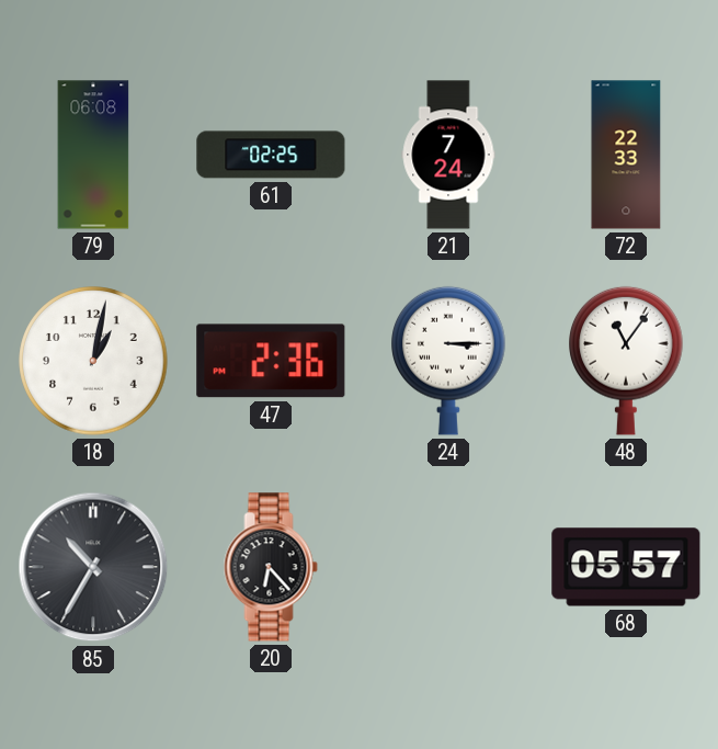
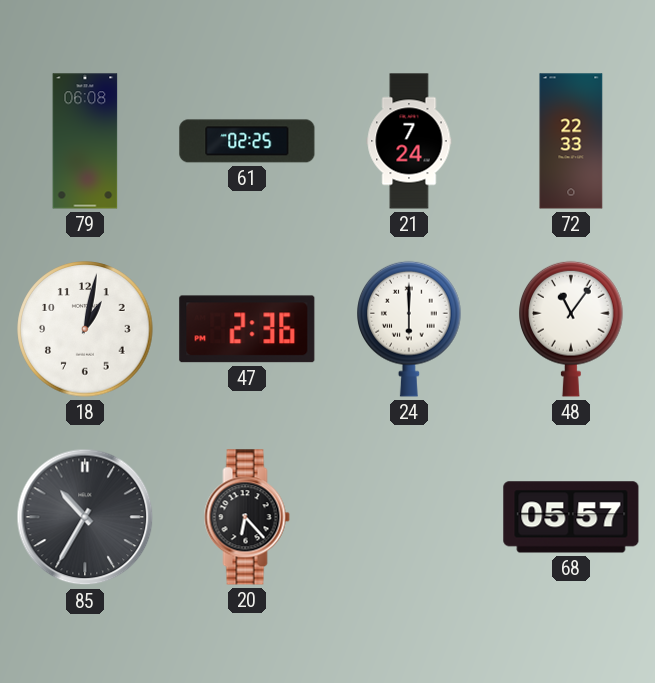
24: 3:15 -> 6:00 (409, 329)
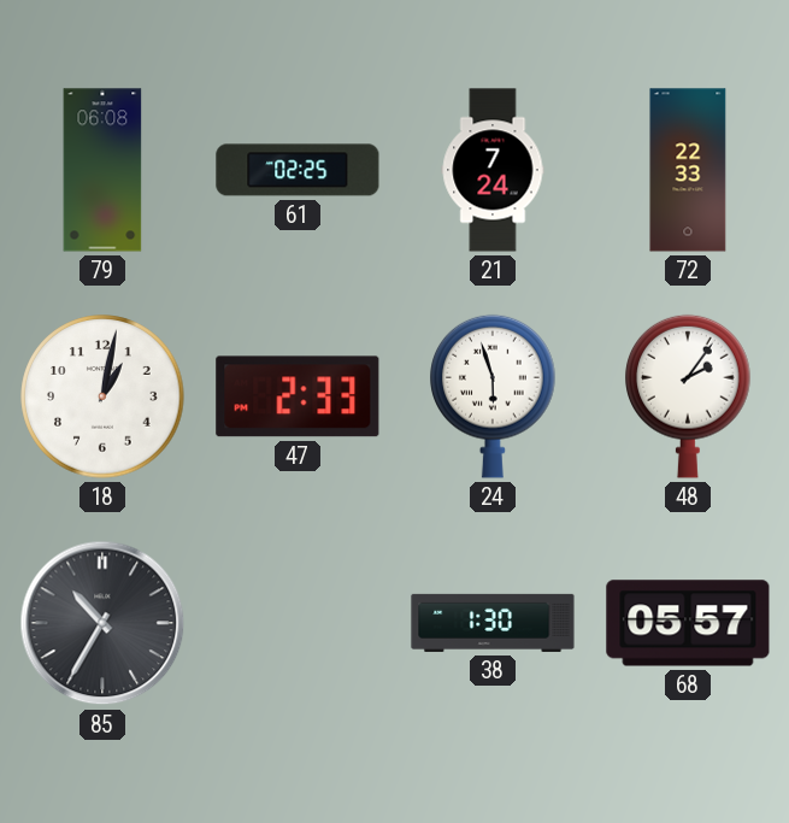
47: 2:36 -> 2:33 (298, 396)
24: 6:00 -> 5:57 (493, 396)
48: 11:06 -> 2:06 (688, 396)
20: 6:23 -> none (247, 517)
38: none -> 1:30 (493, 623)
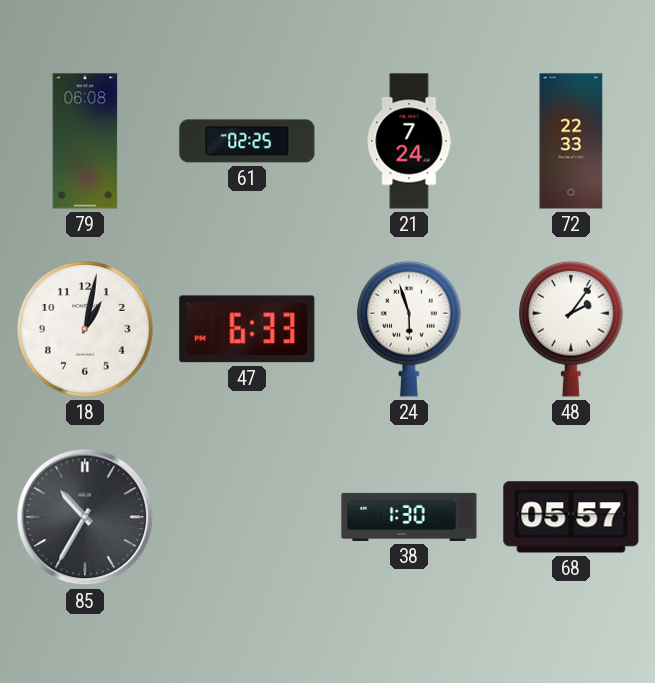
47: 2:33 -> 6:33 (247, 329)
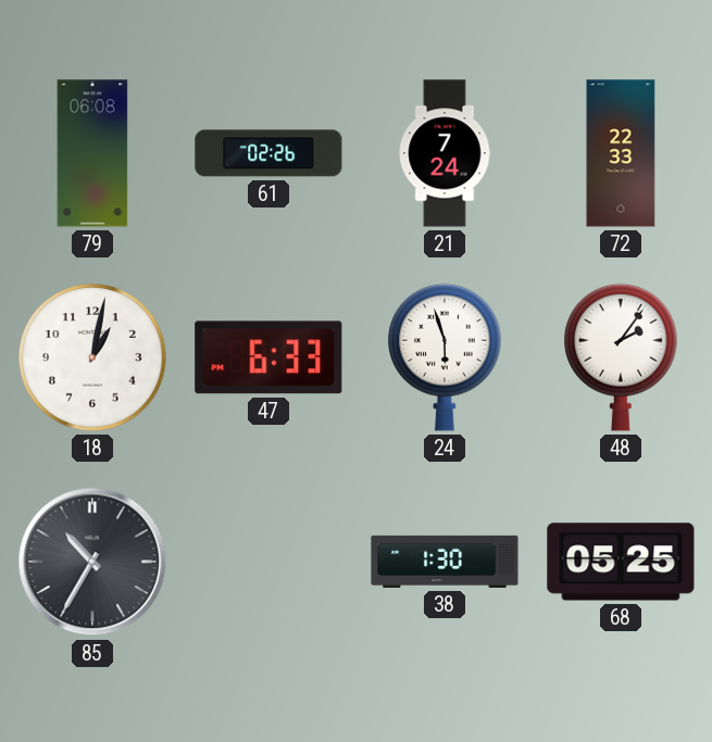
61: 02:25 -> 02:26 (268, 153)
68: 05:57 -> 05:25 (621, 562)
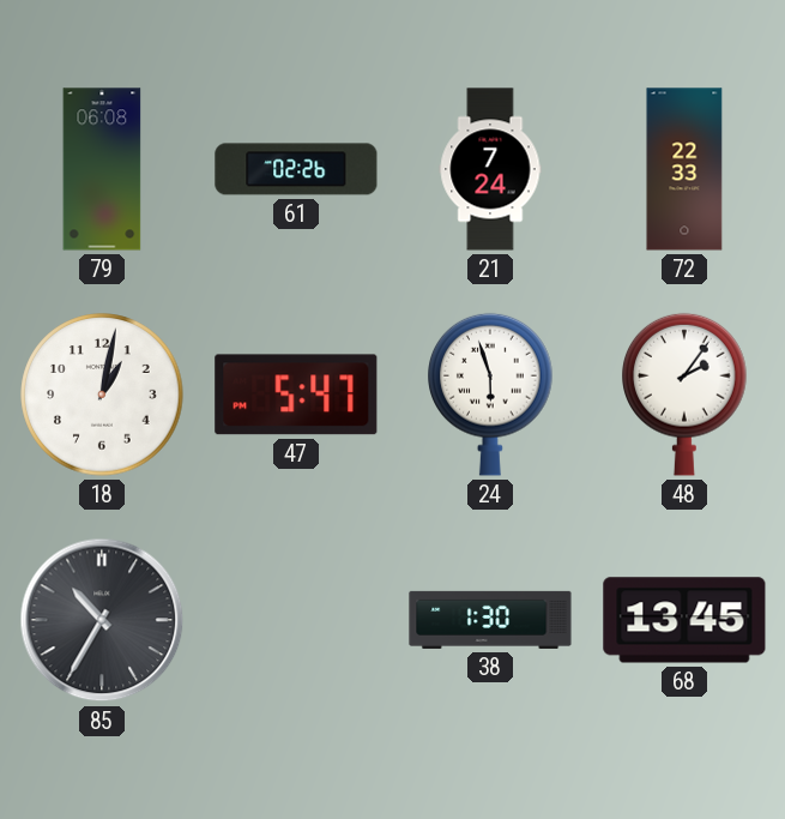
47: 6:33 -> 5:47 (296, 395)
68: 05:25 -> 13:45 (684, 620)
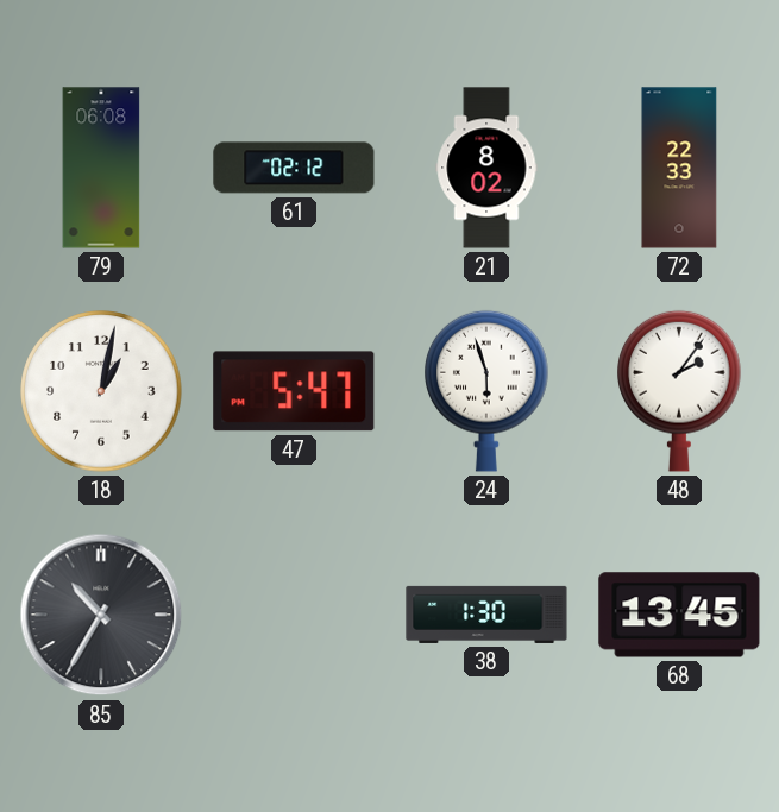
61: 02:26 -> 02:12 (294, 168)
21: 7:24 -> 8:02 (486, 168)
